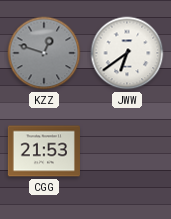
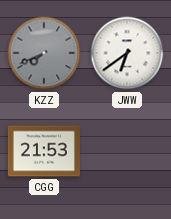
KZZ: 12:48 -> 7:41 (44, 53)
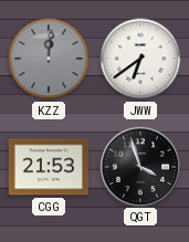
KZZ: 7:41 -> 12:01 (49, 59)
QGT: none -> 3:57 (139, 166)
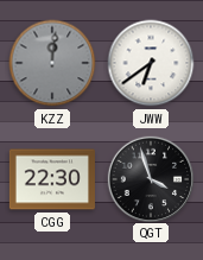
CGG: 21:53 -> 22:30 (52, 179)
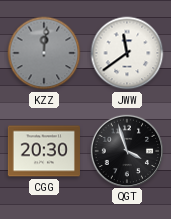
JWW: 6:39 -> 11:39 (127, 53)
CGG: 22:30 -> 20:30 (44, 151)
